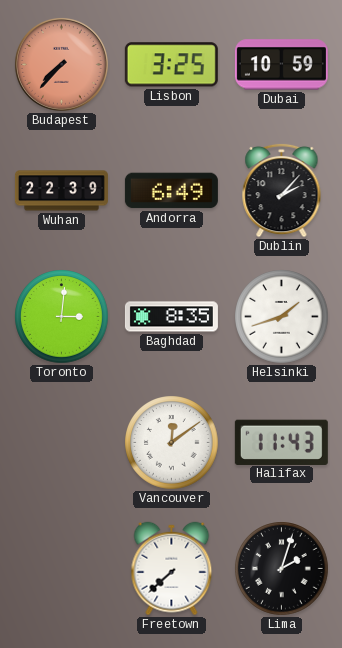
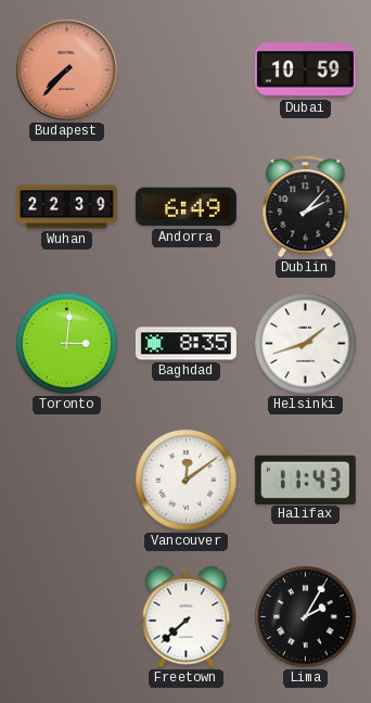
Lisbon: 3:25 -> none (171, 65)
Lima: 2:03 -> 2:05 (306, 617)
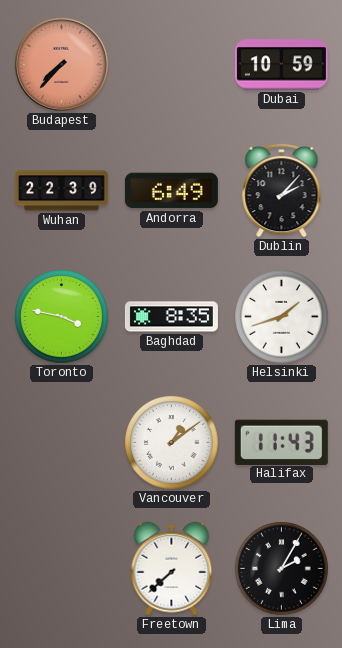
Toronto: 3:01 -> 3:47 (62, 317)
Vancouver: 12:09 -> 1:09 (172, 443)
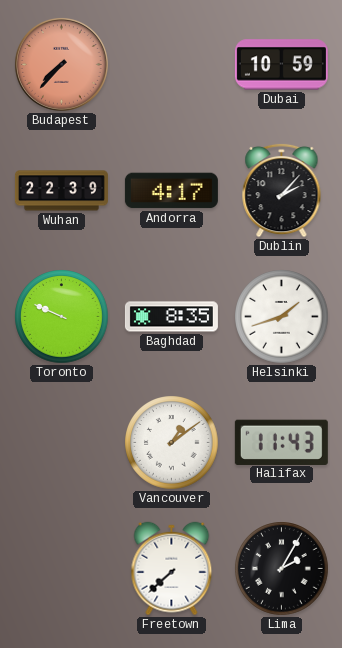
Andorra: 6:49 -> 4:17 (171, 191)
Toronto: 3:47 -> 9:49 (62, 317)
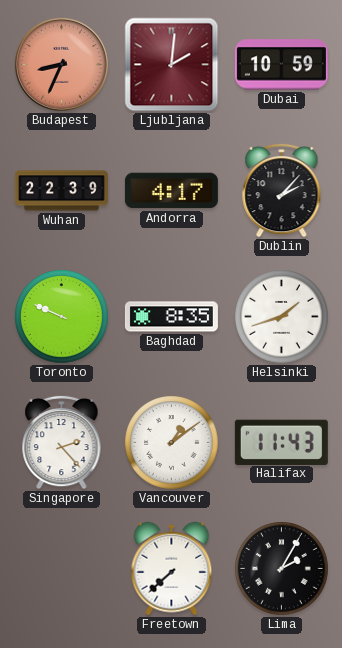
Budapest: 7:37 -> 8:34 (61, 64)
Ljubljana: none -> 2:01 (172, 65)
Singapore: none -> 2:23 (62, 442)
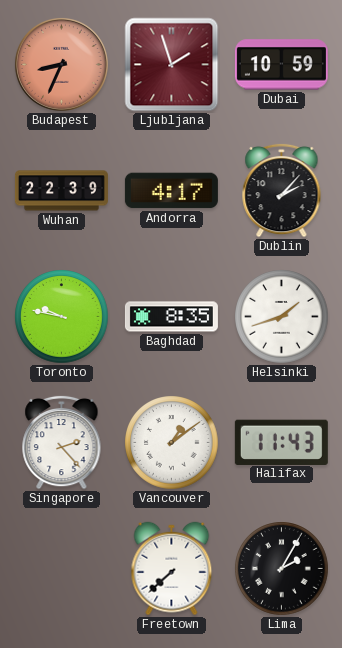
Ljubljana: 2:01 -> 1:57 (172, 65)
Toronto: 9:49 -> 9:47 (62, 317)
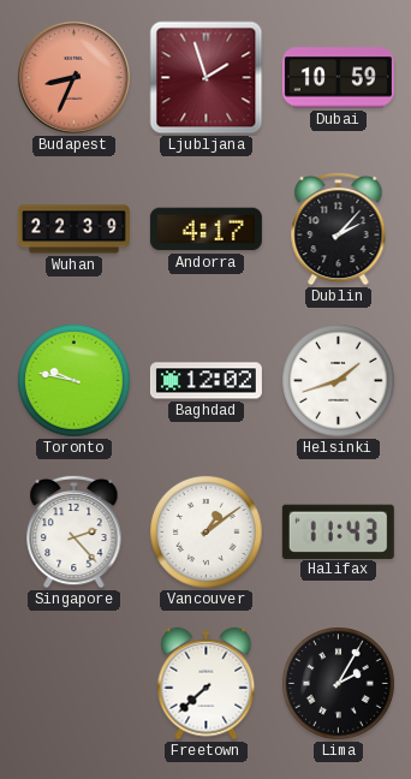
Baghdad: 8:35 -> 12:02 (205, 381)
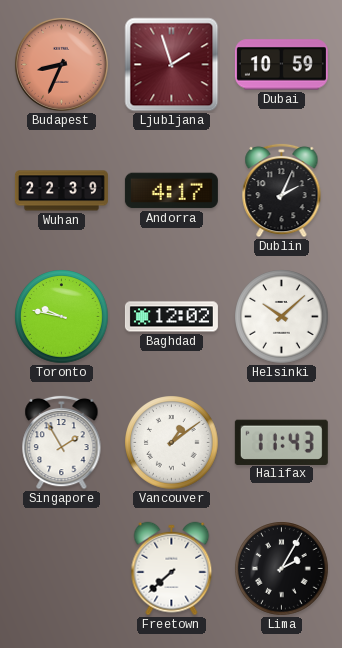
Dublin: 2:07 -> 2:04 (282, 190)
Helsinki: 1:42 -> 10:08 (282, 317)
Singapore: 2:23 -> 1:55 (62, 442)
